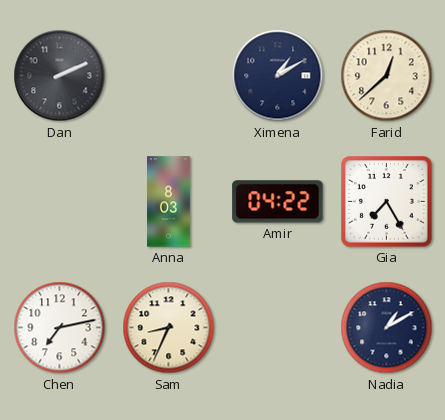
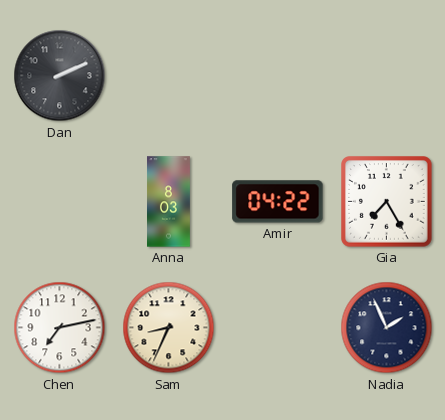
Ximena: 1:10 -> none (278, 76)
Farid: 12:38 -> none (387, 76)
Nadia: 1:10 -> 1:56 (387, 328)
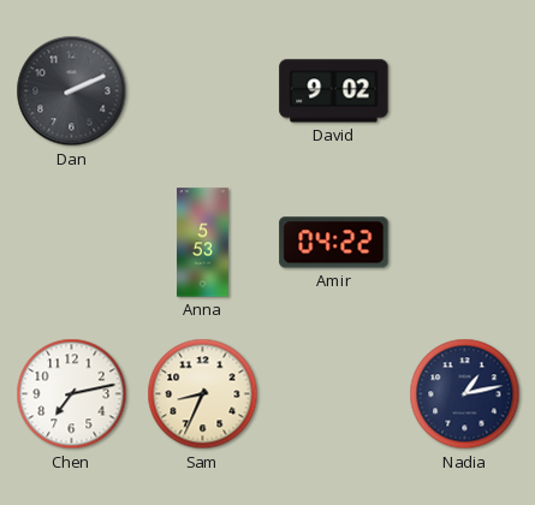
David: none -> 9:02 (334, 91)
Anna: 8:03 -> 5:53 (203, 243)
Gia: 7:25 -> none (387, 202)
Nadia: 1:56 -> 1:13 (465, 394)
